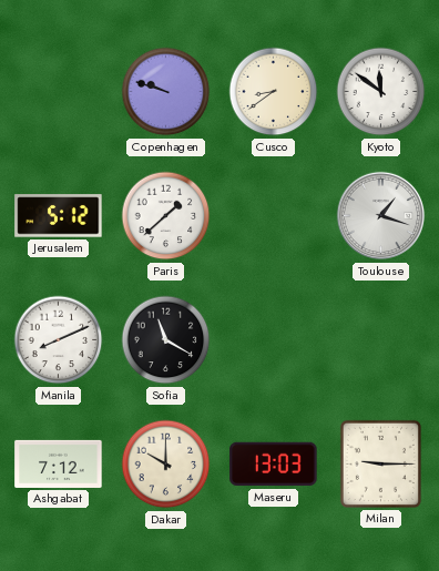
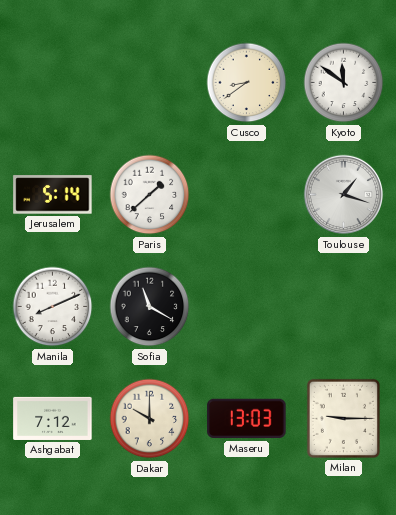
Copenhagen: 9:48 -> none (166, 92)
Jerusalem: 5:12 -> 5:14 (53, 195)
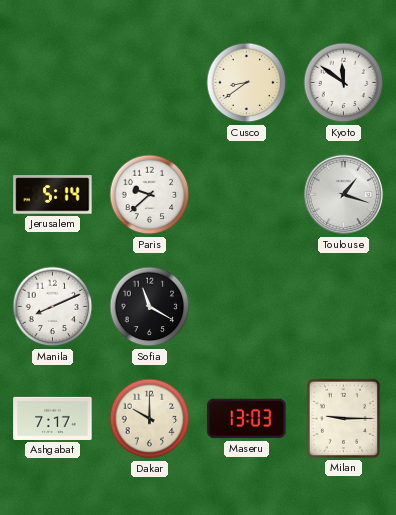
Paris: 1:38 -> 9:38 (150, 195)
Ashgabat: 7:12 -> 7:17 (53, 418)
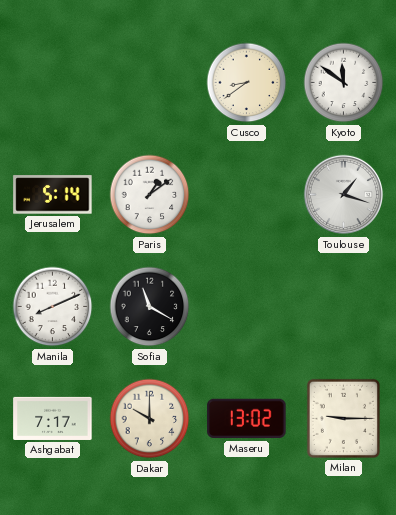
Paris: 9:38 -> 1:09 (150, 195)
Maseru: 13:03 -> 13:02 (247, 419)
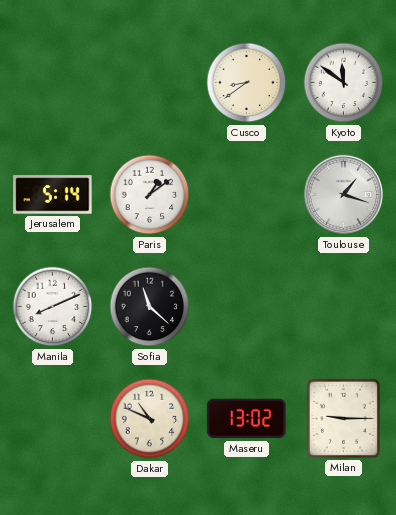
Sofia: 11:20 -> 11:22 (150, 307)
Ashgabat: 7:17 -> none (53, 418)
Dakar: 10:00 -> 10:49 (150, 419)
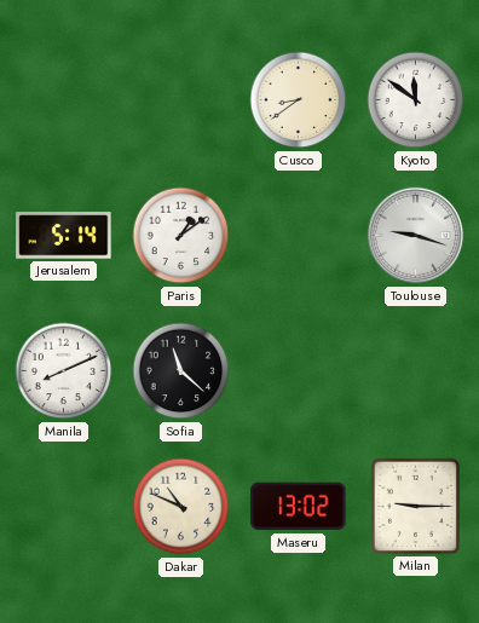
Toulouse: 1:18 -> 9:18 (416, 236)
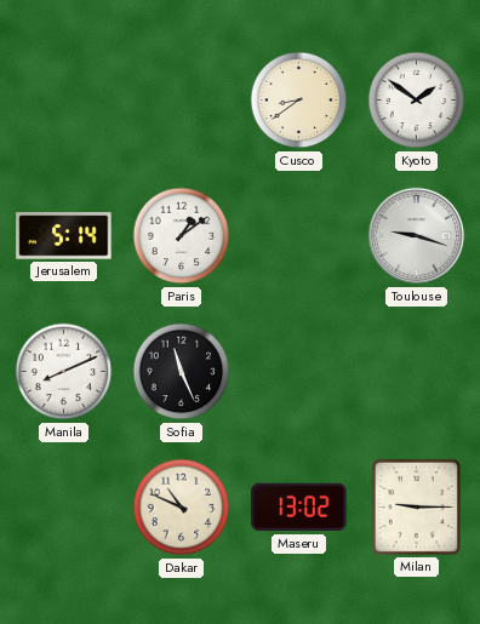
Kyoto: 11:51 -> 1:51 (417, 101)
Sofia: 11:22 -> 11:26 (182, 372)
